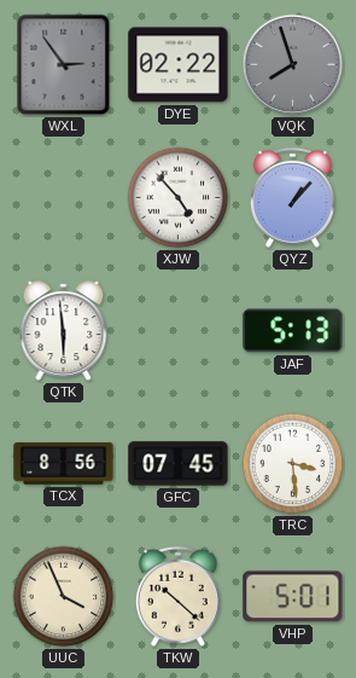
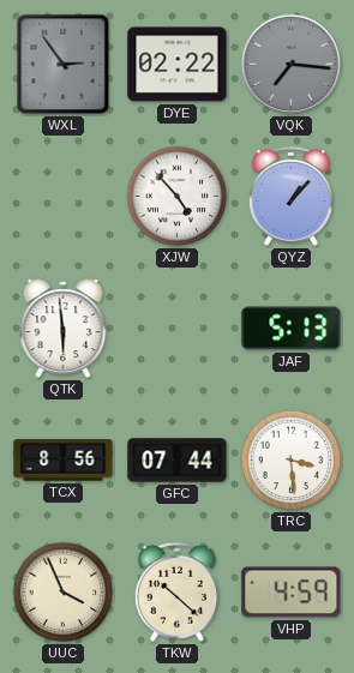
VQK: 7:57 -> 7:16 (292, 65)
GFC: 07:45 -> 07:44 (178, 461)
VHP: 5:01 -> 4:59 (292, 593)
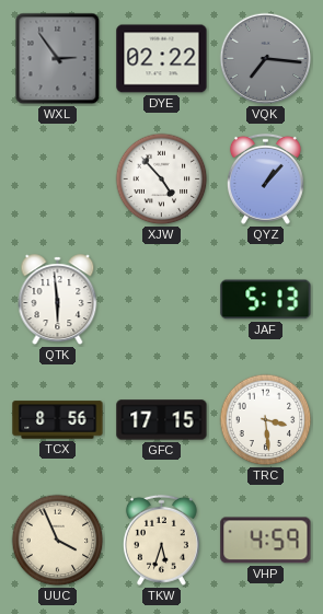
GFC: 07:44 -> 17:15 (162, 420)
TKW: 10:22 -> 5:33 (161, 540)
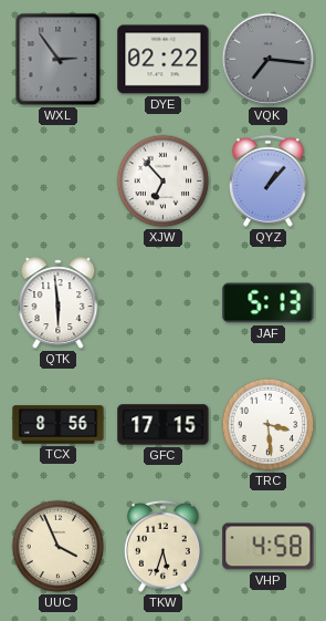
XJW: 4:53 -> 6:53 (164, 182)
VHP: 4:59 -> 4:58 (269, 547)
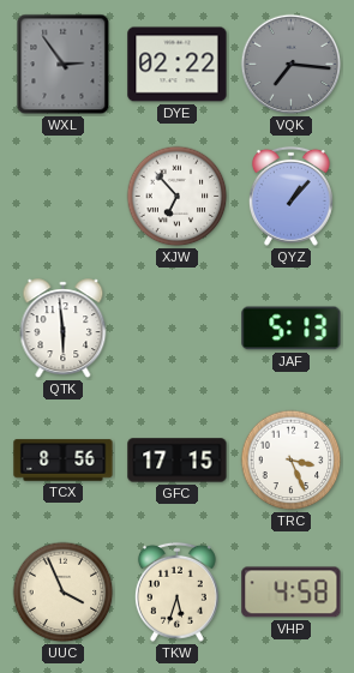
TRC: 3:29 -> 3:26 (292, 461)
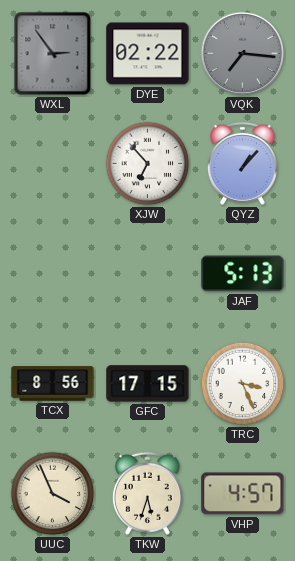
QTK: 5:59 -> none (64, 329)
VHP: 4:58 -> 4:57 (243, 494)
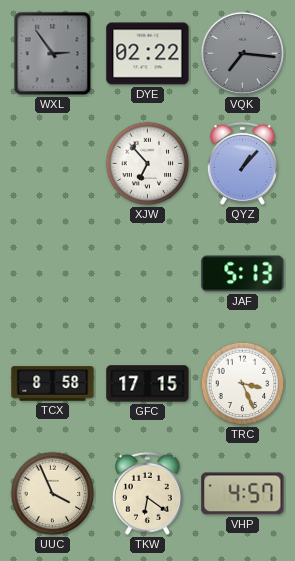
TCX: 8:56 -> 8:58 (53, 384)
TKW: 5:33 -> 6:21 (147, 493)
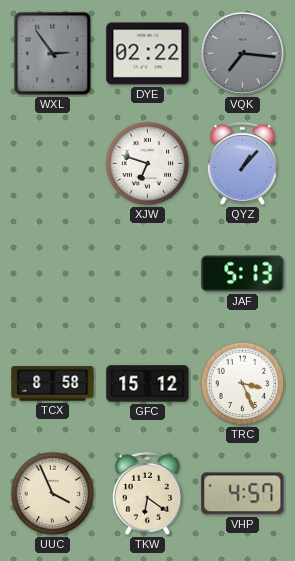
XJW: 6:53 -> 6:48 (148, 164)
GFC: 17:15 -> 15:12 (148, 384)
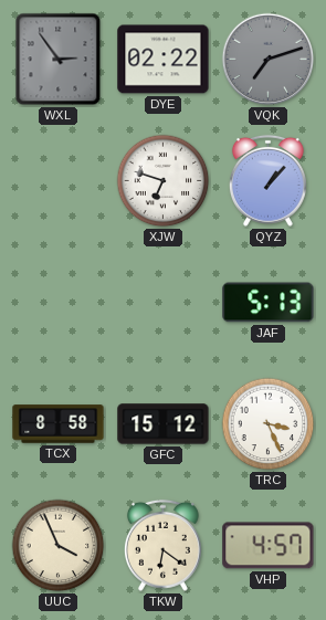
VQK: 7:16 -> 7:12 (269, 60)
